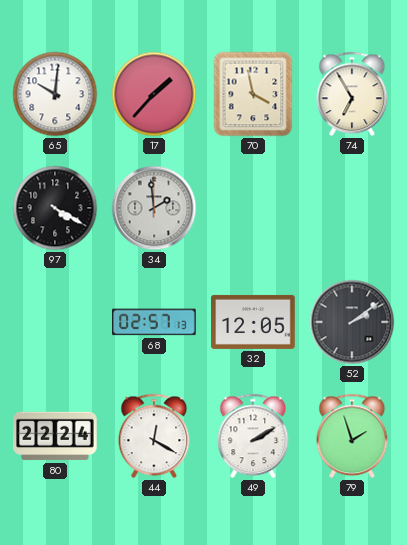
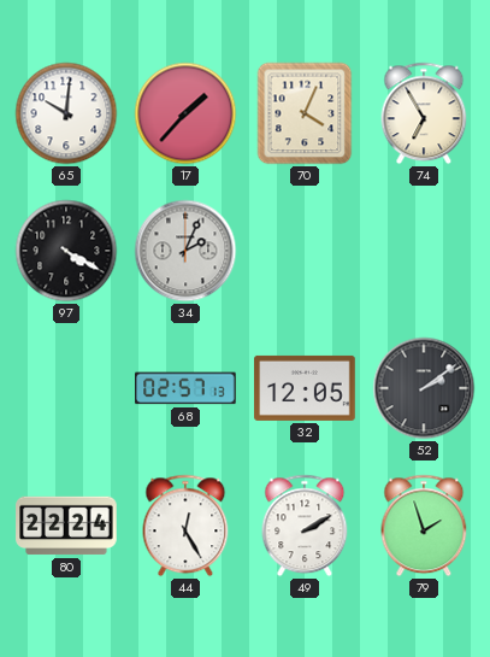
70: 3:58 -> 4:04 (305, 113)
34: 1:59 -> 2:04 (185, 251)
44: 12:20 -> 12:25 (185, 526)
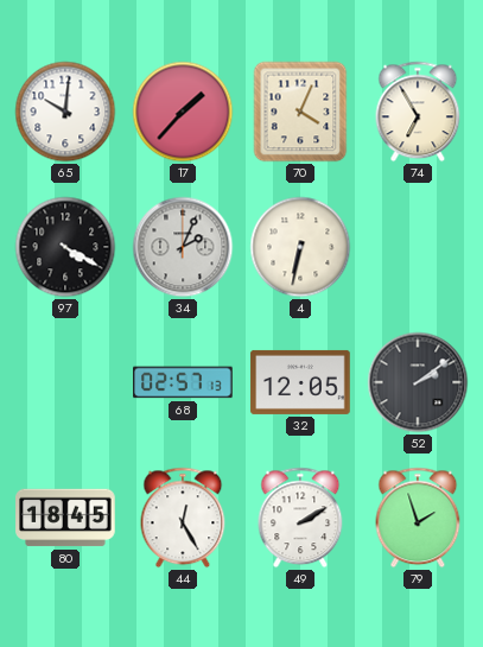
4: none -> 6:32 (300, 247)
80: 22:24 -> 18:45 (65, 518)
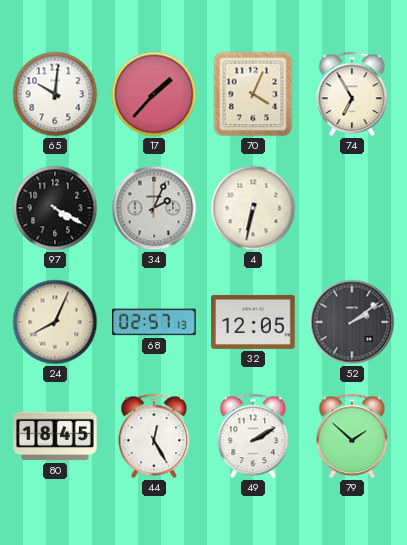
24: none -> 8:04 (55, 322)
79: 1:57 -> 1:52 (352, 436)
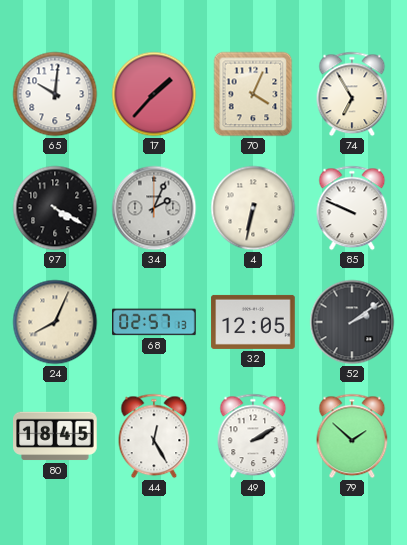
85: none -> 9:49 (352, 208)
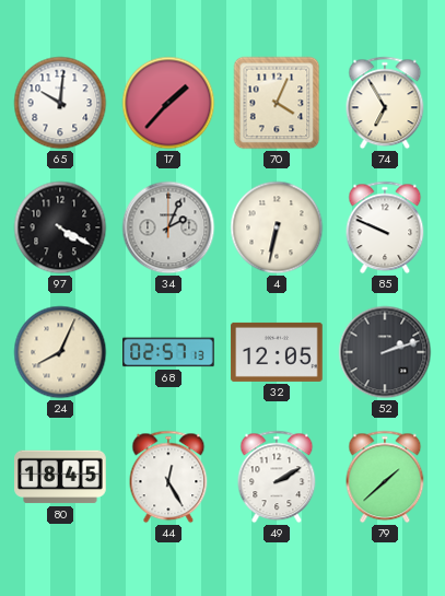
52: 2:09 -> 2:12 (385, 352)
79: 1:52 -> 1:38 (385, 477)
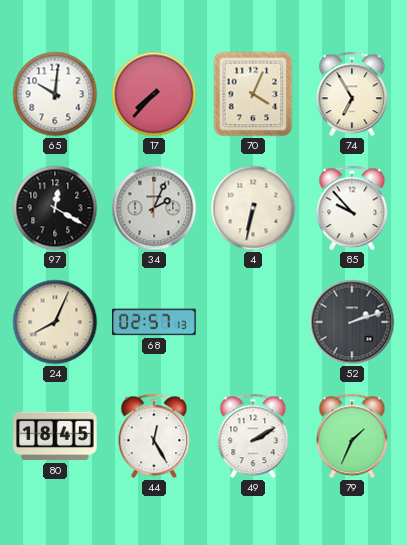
17: 1:37 -> 7:37 (154, 94)
97: 4:20 -> 12:20 (55, 208)
85: 9:49 -> 9:53 (352, 208)
32: 12:05 -> none (277, 352)
79: 1:38 -> 1:34 (352, 436)
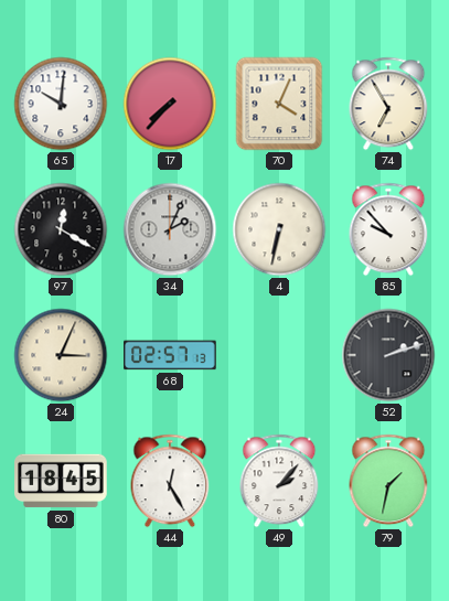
24: 8:04 -> 3:04 (61, 355)
49: 2:10 -> 2:07 (279, 481)
79: 1:34 -> 1:32 (388, 481)
